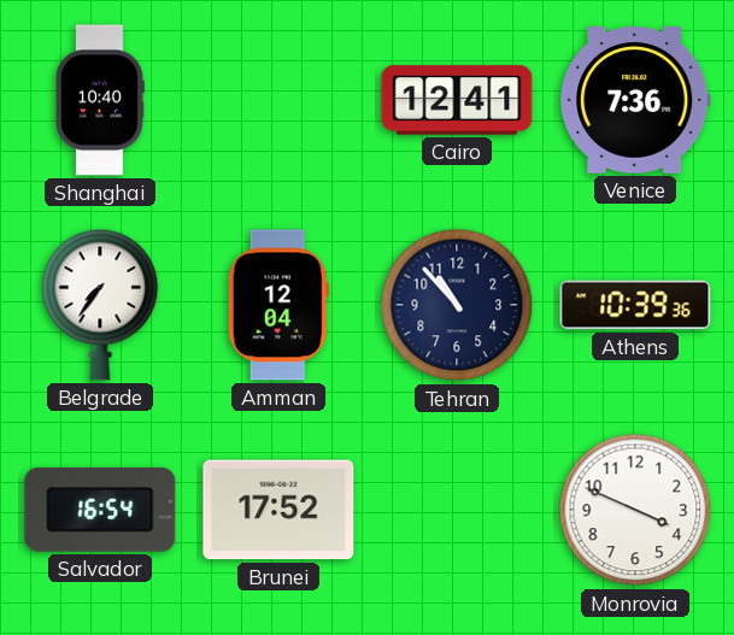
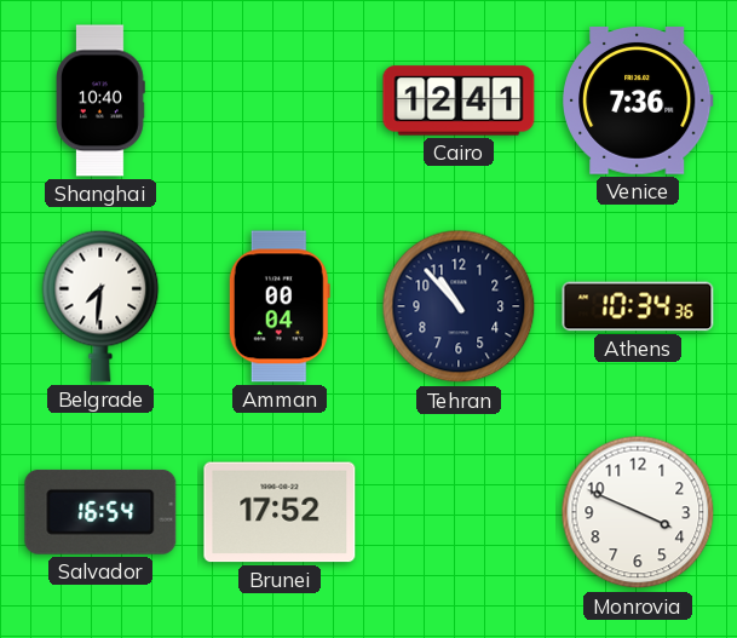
Belgrade: 7:36 -> 7:31 (100, 306)
Amman: 12:04 -> 00:04 (280, 306)
Athens: 10:39 -> 10:34 (638, 306)
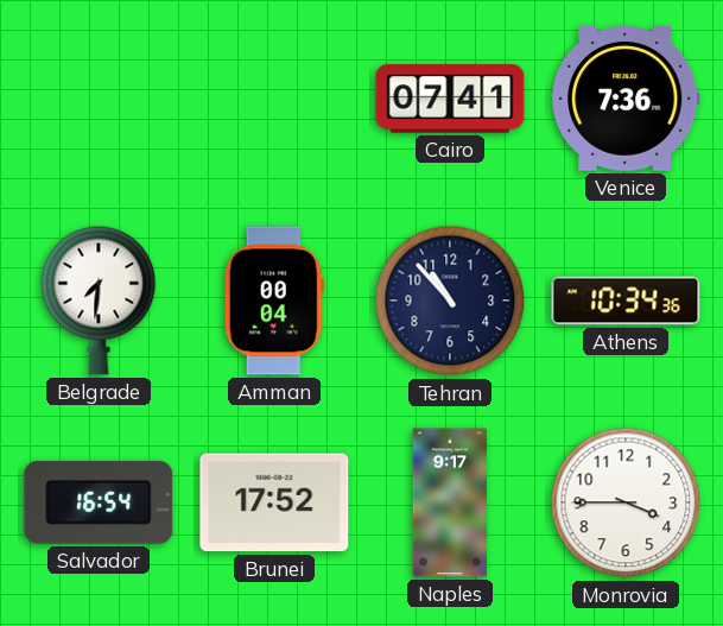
Shanghai: 10:40 -> none (100, 100)
Cairo: 12:41 -> 07:41 (450, 99)
Naples: none -> 9:17 (449, 502)
Monrovia: 3:49 -> 3:45 (626, 502)
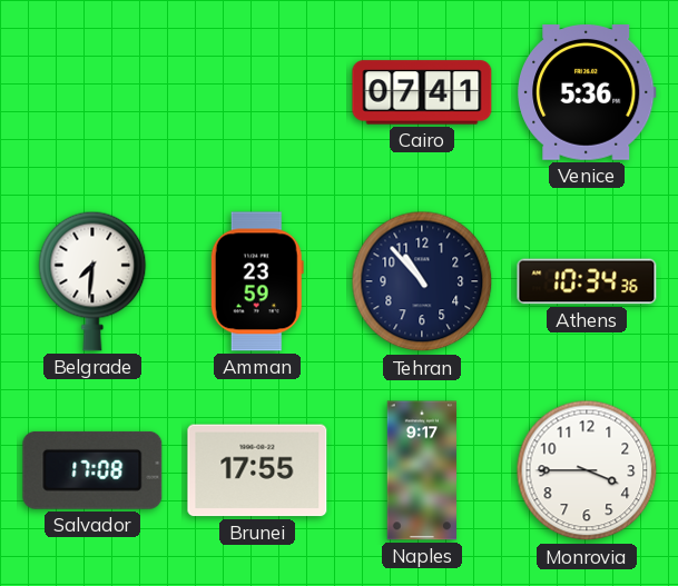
Venice: 7:36 -> 5:36 (588, 93)
Amman: 00:04 -> 23:59 (257, 281)
Salvador: 16:54 -> 17:08 (92, 470)
Brunei: 17:52 -> 17:55 (257, 470)
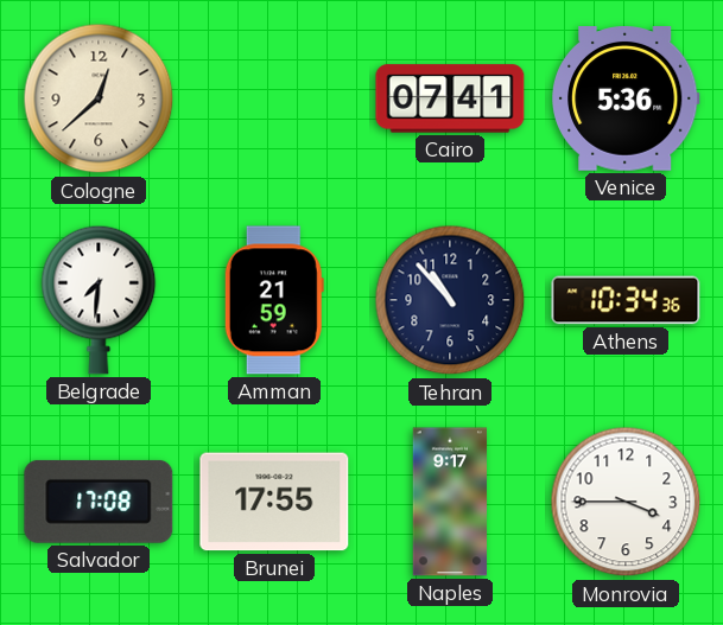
Cologne: none -> 12:38 (99, 98)
Amman: 23:59 -> 21:59 (274, 300)
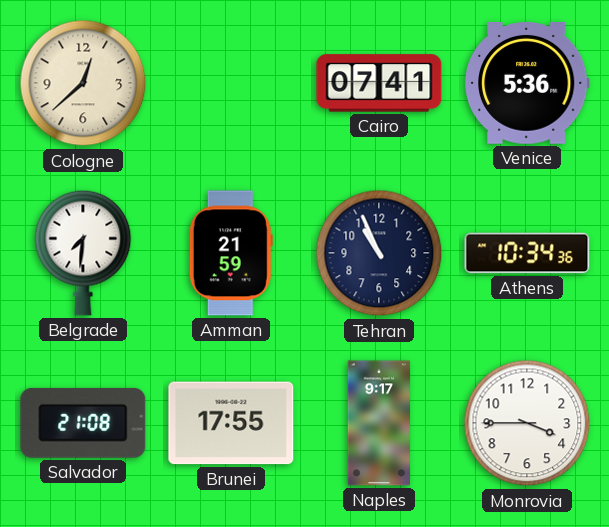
Tehran: 10:53 -> 10:56 (379, 253)
Salvador: 17:08 -> 21:08 (83, 423)
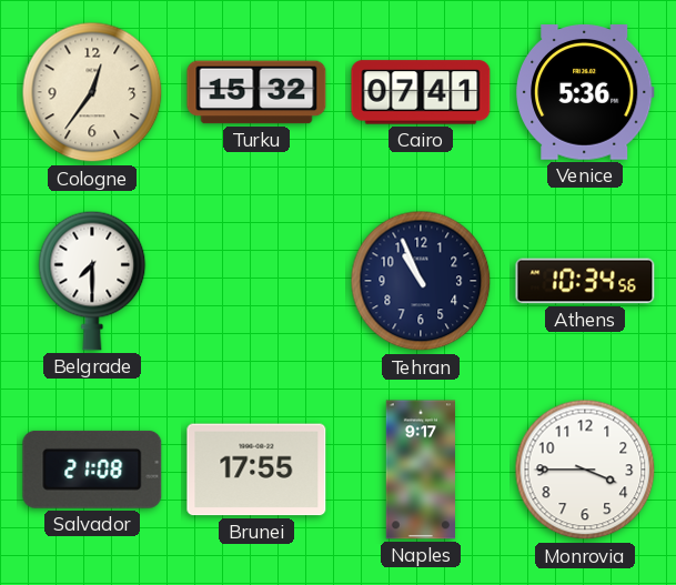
Cologne: 12:38 -> 12:36 (92, 92)
Turku: none -> 15:32 (256, 92)
Belgrade: 7:31 -> 7:30 (92, 281)
Amman: 21:59 -> none (231, 253)
Athens: 10:34:36 -> 10:34:56 (585, 281)
